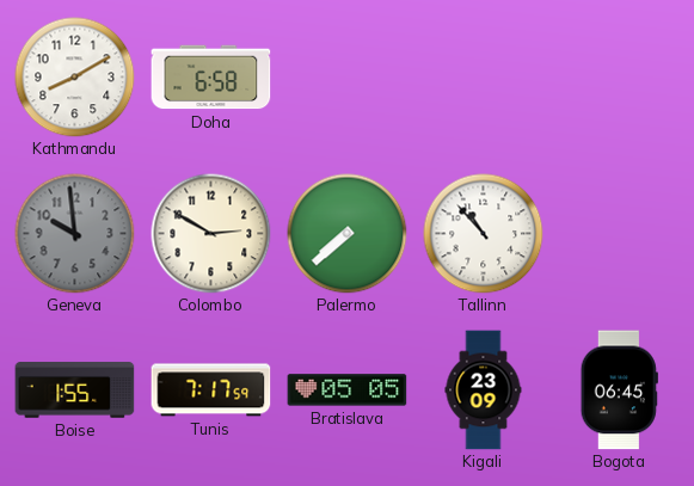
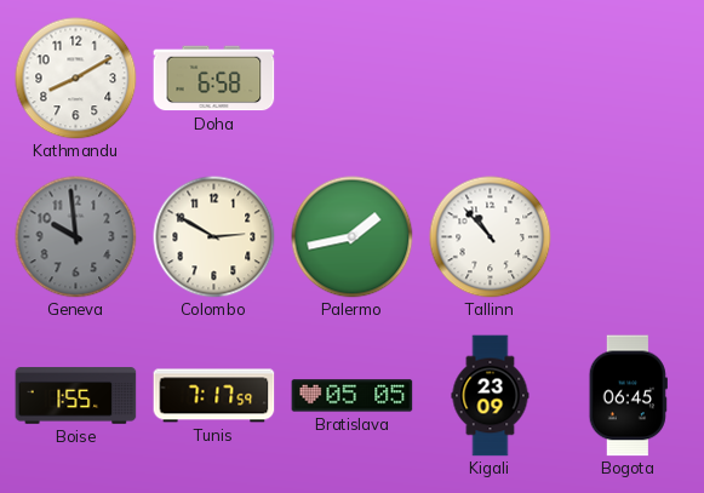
Palermo: 7:38 -> 1:43 (353, 237)
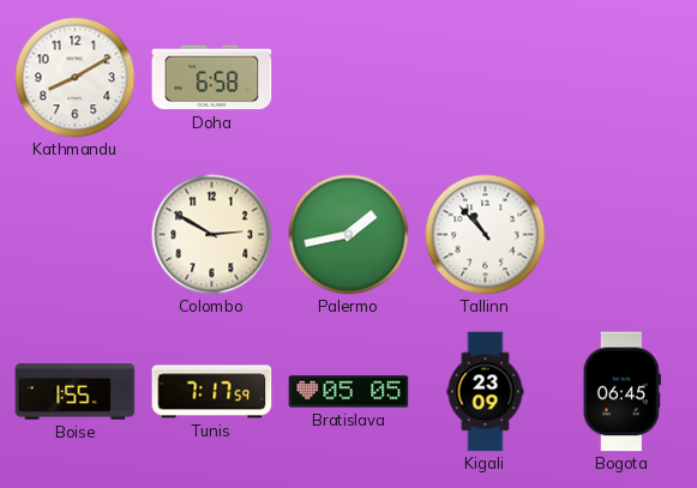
Geneva: 9:59 -> none (76, 237)
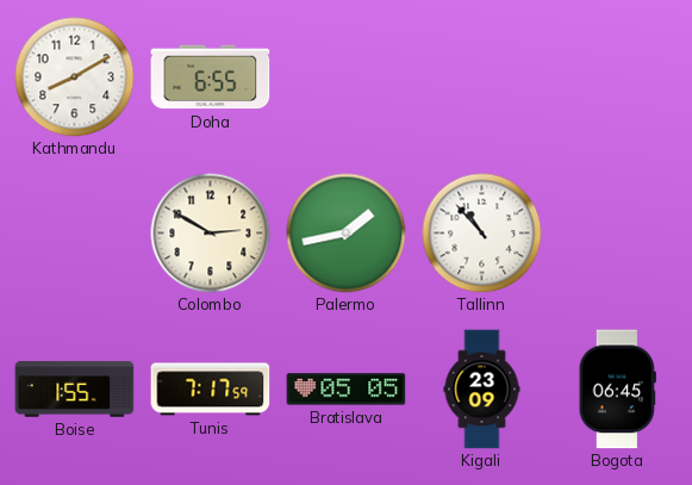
Doha: 6:58 -> 6:55 (211, 77)
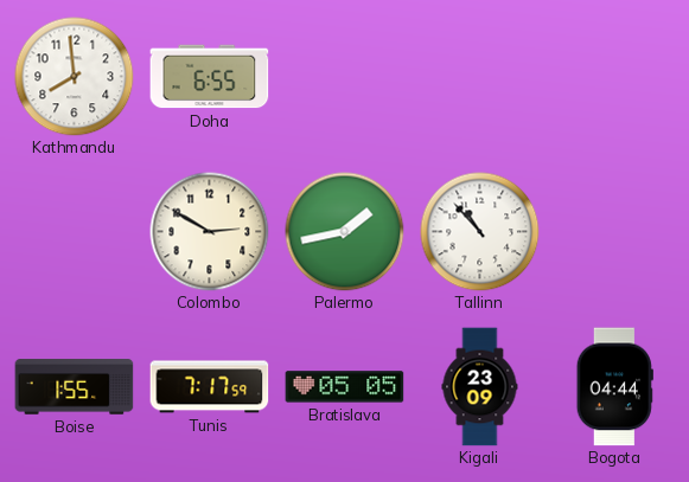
Kathmandu: 8:10 -> 7:59 (75, 77)
Bogota: 06:45 -> 04:44 (614, 387)
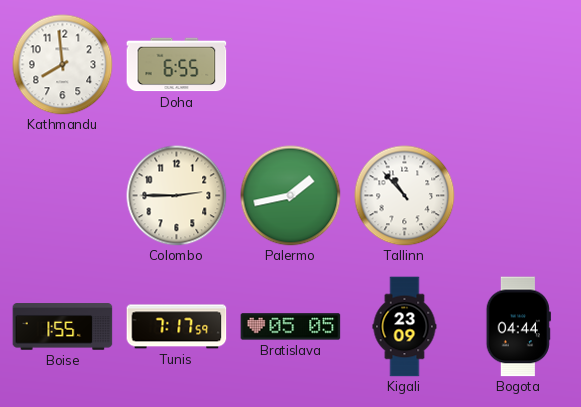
Colombo: 2:50 -> 2:45 (177, 196)
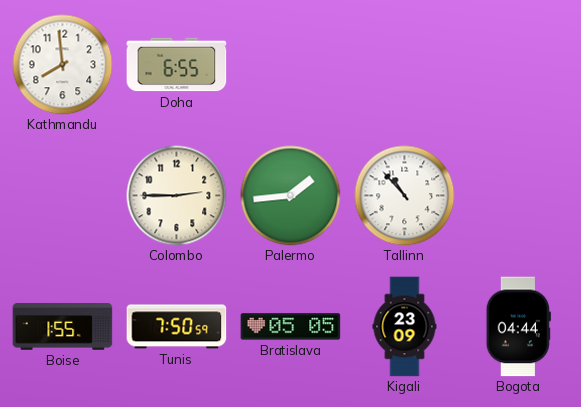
Palermo: 1:43 -> 1:44 (291, 196)
Tunis: 7:17 -> 7:50 (177, 327)
